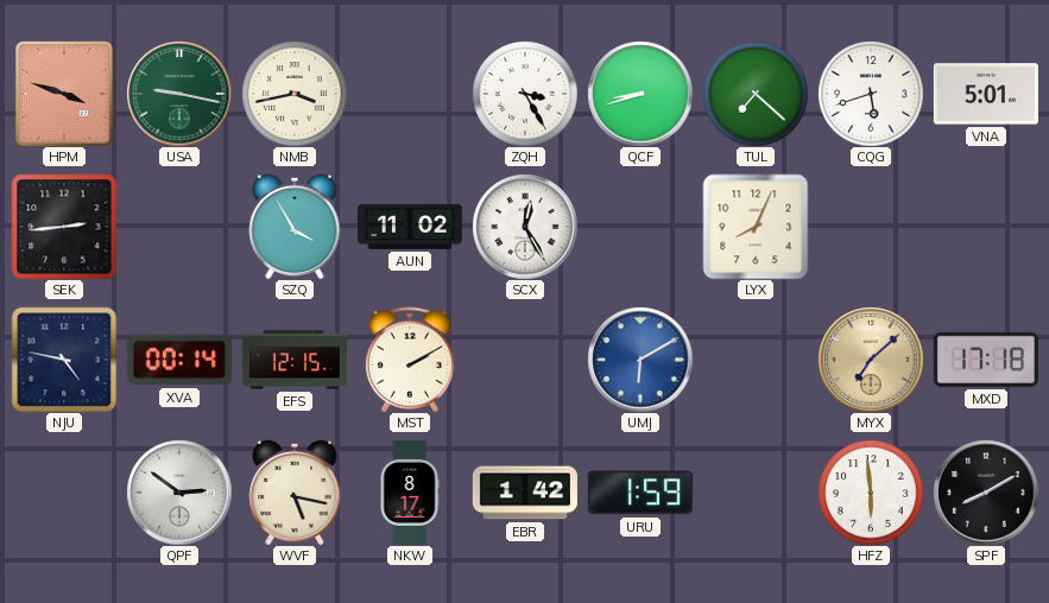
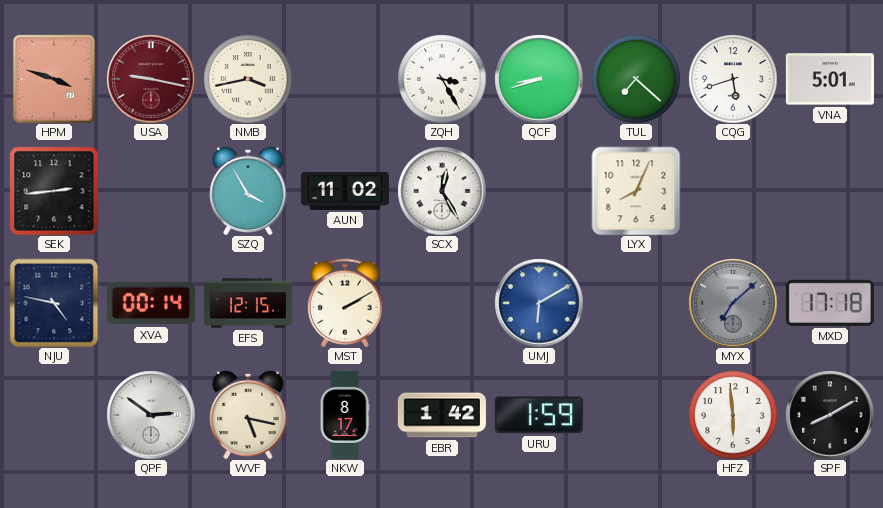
USA dial: green -> burgundy (151, 79)
MYX dial: champagne -> grey (733, 303)
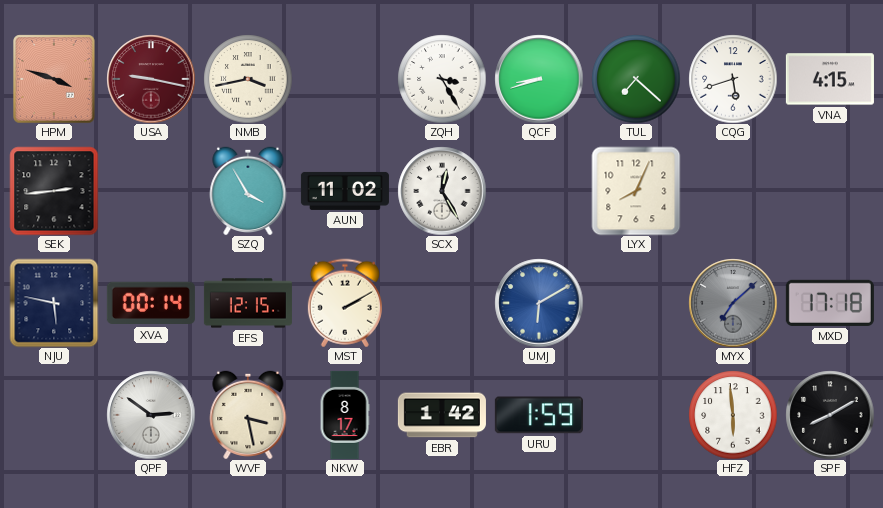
VNA: 5:01 -> 4:15 (830, 79)
NJU: 4:47 -> 5:47 (54, 303)
WVF: 5:17 -> 3:28 (248, 415)
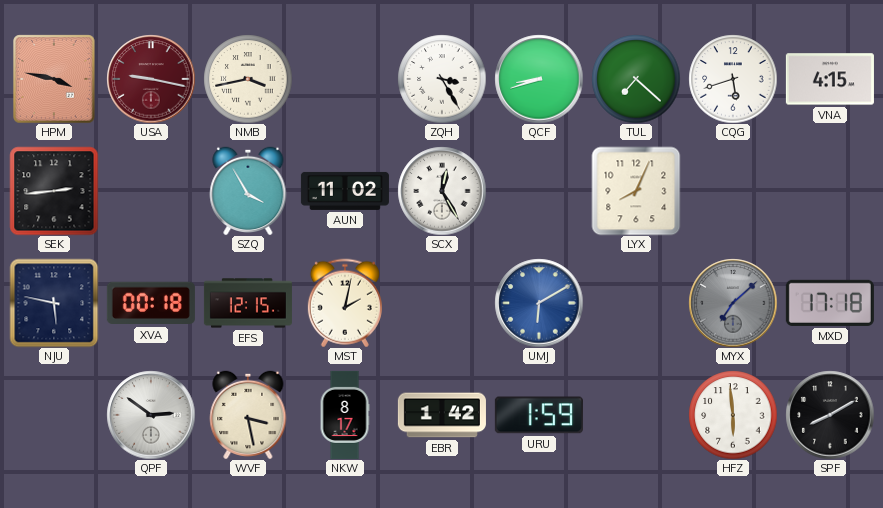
HPM: 3:48 -> 3:47 (54, 79)
XVA: 00:14 -> 00:18 (151, 303)
MST: 2:10 -> 2:02 (345, 303)
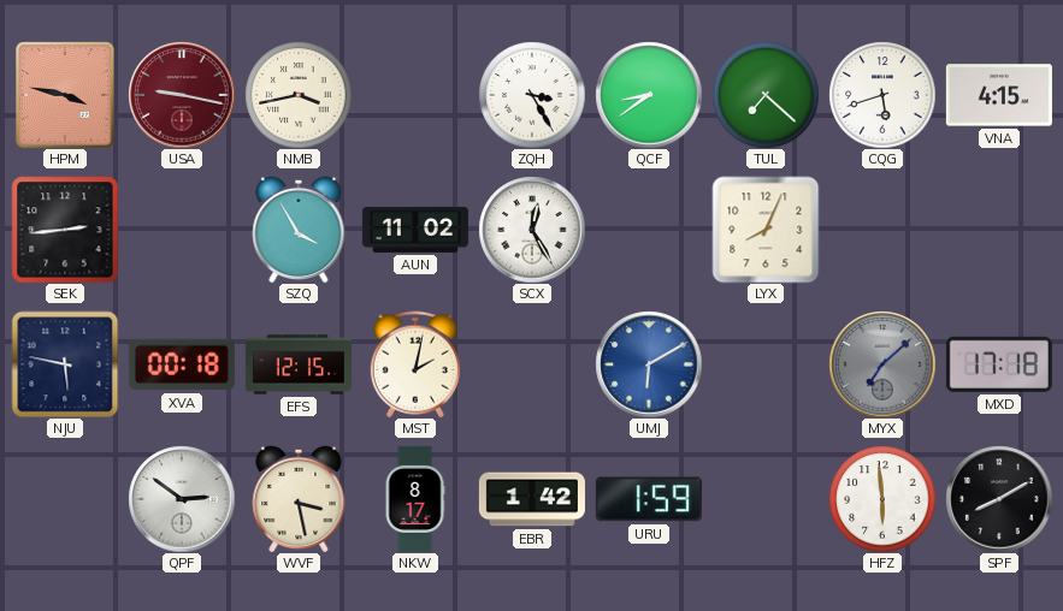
QCF: 8:42 -> 8:39 (649, 95)
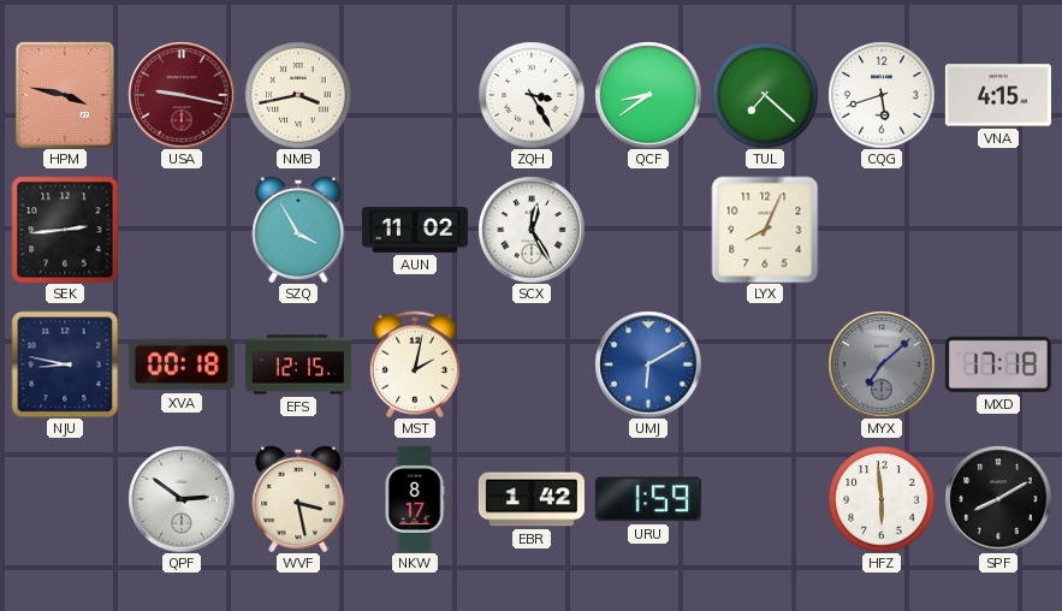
NJU: 5:47 -> 8:47 (65, 364)
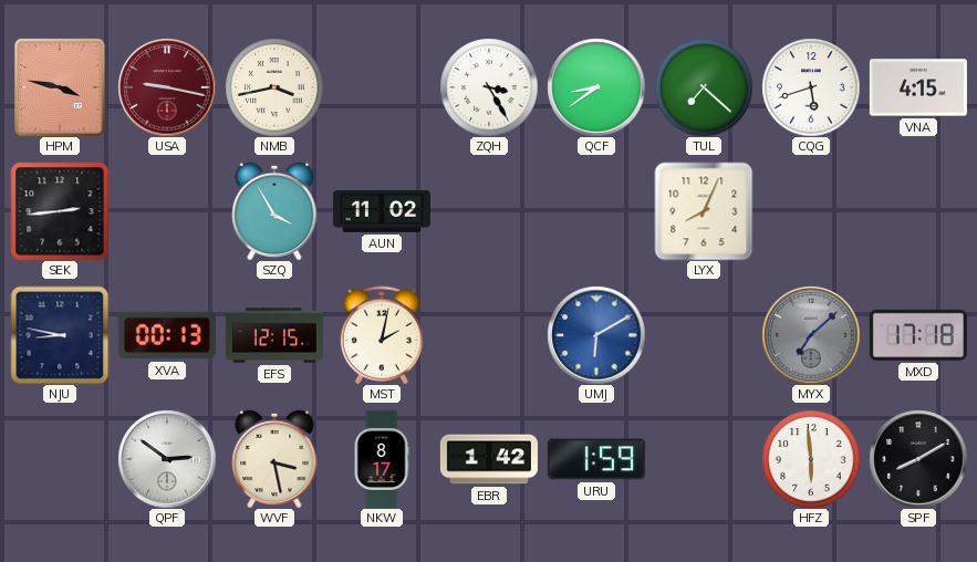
SCX: 12:25 -> none (532, 230)
XVA: 00:18 -> 00:13 (167, 335)
